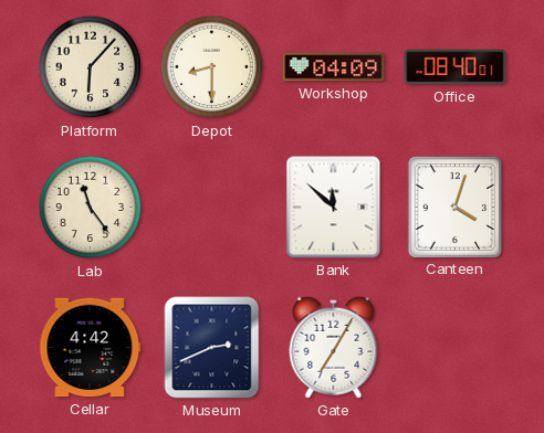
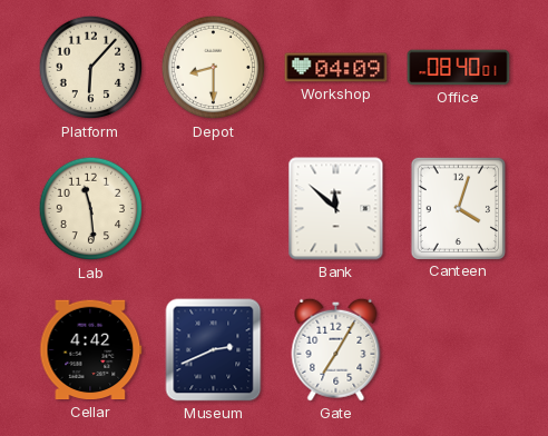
Lab: 11:24 -> 11:29 (91, 209)
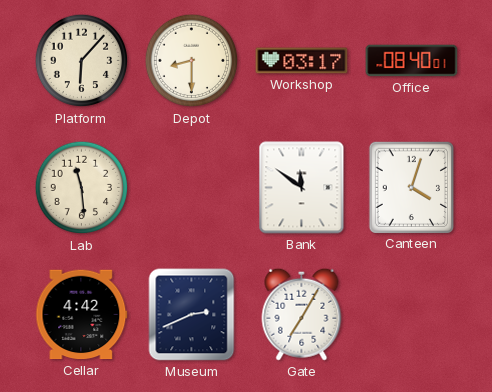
Workshop: 04:09 -> 03:17 (302, 61)
Bank: 11:52 -> 11:51 (302, 188)
